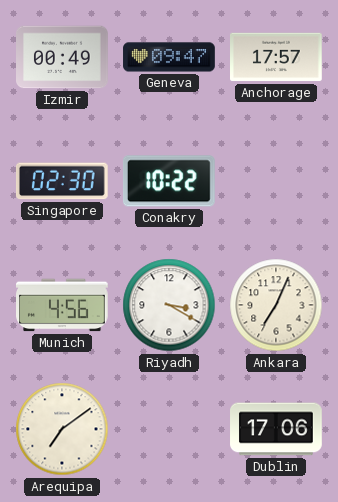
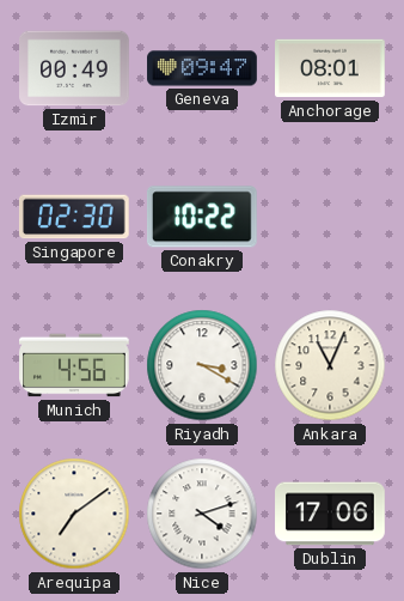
Anchorage: 17:57 -> 08:01 (331, 68)
Ankara: 7:04 -> 11:04 (330, 365)
Nice: none -> 4:12 (202, 514)
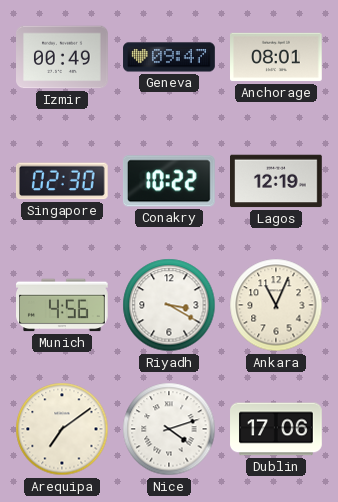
Lagos: none -> 12:19 (277, 181)
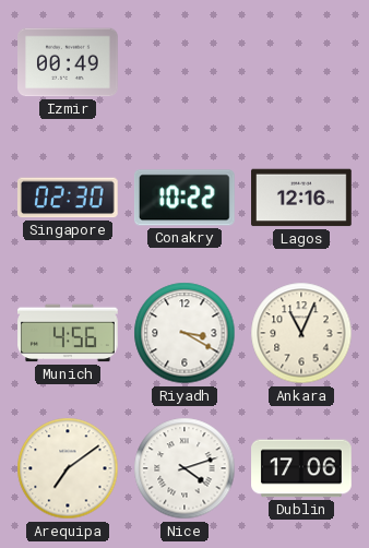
Geneva: 09:47 -> none (169, 57)
Anchorage: 08:01 -> none (277, 57)
Lagos: 12:19 -> 12:16 (302, 198)
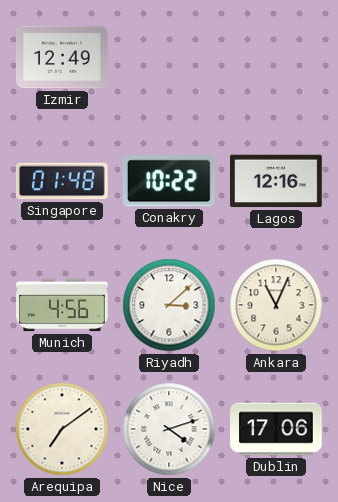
Izmir: 00:49 -> 12:49 (63, 57)
Singapore: 02:30 -> 01:48 (62, 181)
Riyadh: 3:20 -> 3:08 (169, 305)
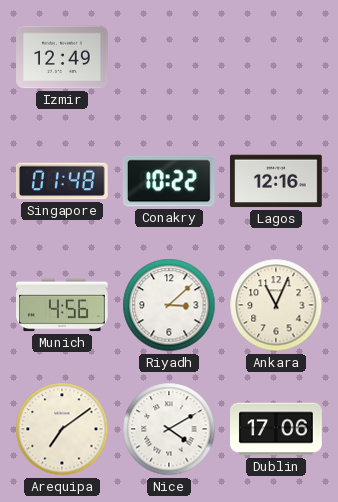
Nice: 4:12 -> 4:10 (169, 429)
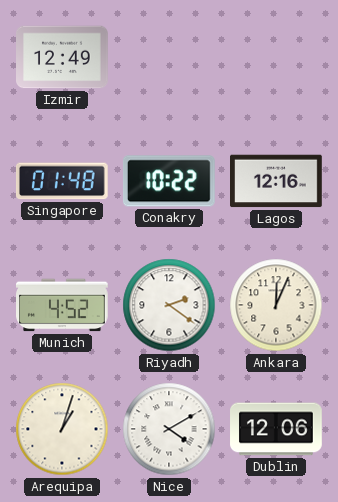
Munich: 4:56 -> 4:52 (63, 305)
Riyadh: 3:08 -> 2:21 (169, 305)
Ankara: 11:04 -> 12:04 (276, 305)
Arequipa: 7:09 -> 1:03 (62, 429)
Dublin: 17:06 -> 12:06 (276, 429)
